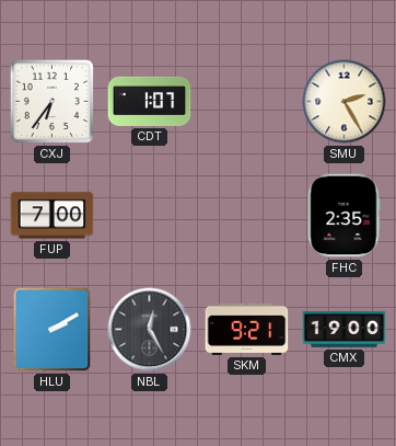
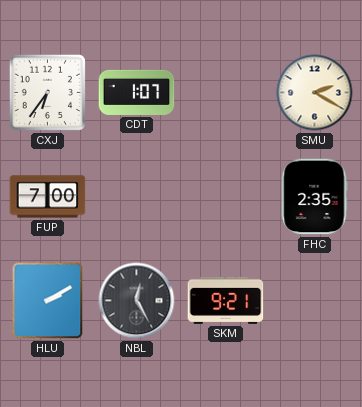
SMU: 2:25 -> 2:20 (315, 93)
CMX: 19:00 -> none (345, 329)
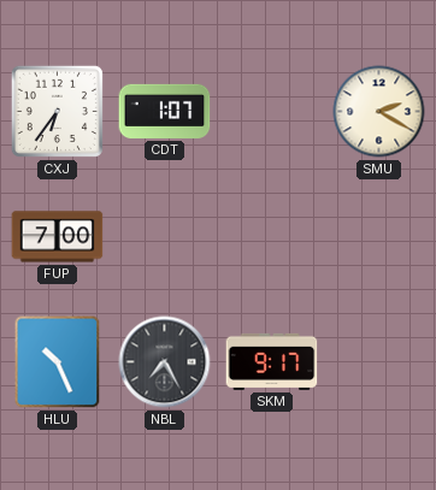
FHC: 2:35 -> none (314, 197)
HLU: 2:10 -> 10:26 (58, 362)
NBL: 12:25 -> 7:25 (165, 362)
SKM: 9:21 -> 9:17 (272, 361)
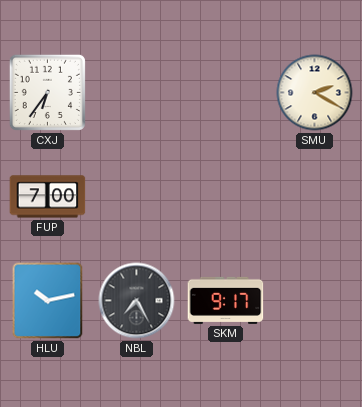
CDT: 1:07 -> none (165, 111)
HLU: 10:26 -> 10:13 (48, 301)
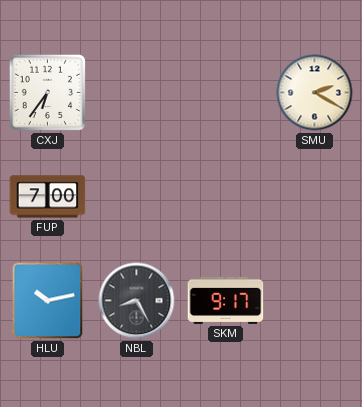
NBL: 7:25 -> 8:25 (137, 301)
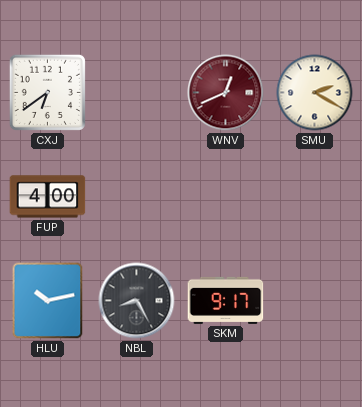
CXJ: 6:36 -> 6:39 (47, 92)
WNV: none -> 12:41 (226, 93)
FUP: 7:00 -> 4:00 (48, 197)
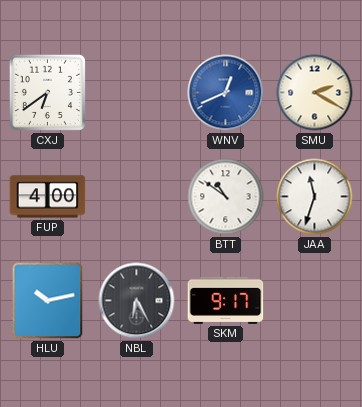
WNV dial: burgundy -> blue (226, 93)
BTT: none -> 10:51 (226, 197)
JAA: none -> 11:33 (315, 197)
NBL: 8:25 -> 6:25 (137, 301)
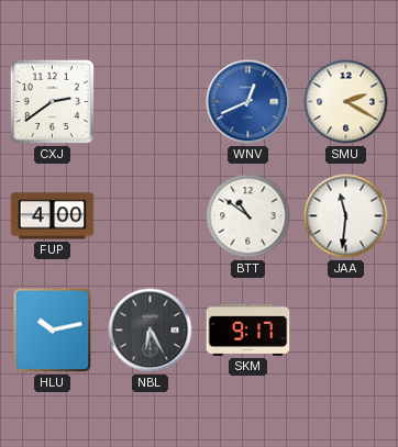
CXJ: 6:39 -> 2:39 (52, 101)
JAA: 11:33 -> 11:31 (346, 216)
